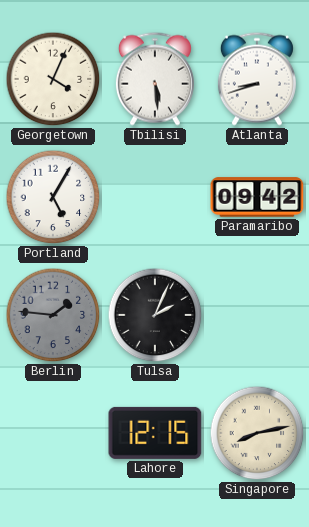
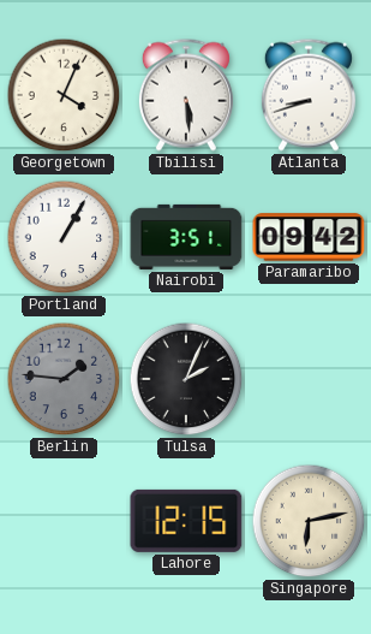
Portland: 5:05 -> 1:05 (64, 237)
Nairobi: none -> 3:51 (186, 237)
Singapore: 8:13 -> 6:13 (309, 521)
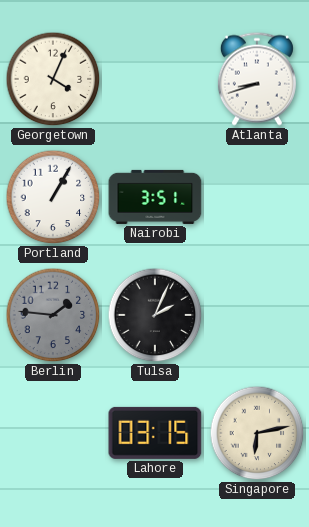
Tbilisi: 5:29 -> none (186, 95)
Paramaribo: 09:42 -> none (309, 237)
Lahore: 12:15 -> 03:15 (155, 433)
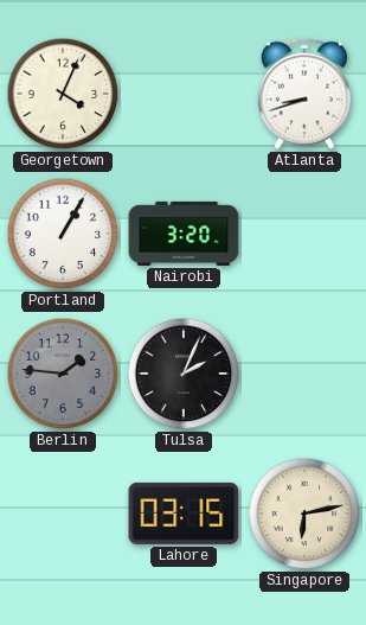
Nairobi: 3:51 -> 3:20 (184, 234)
